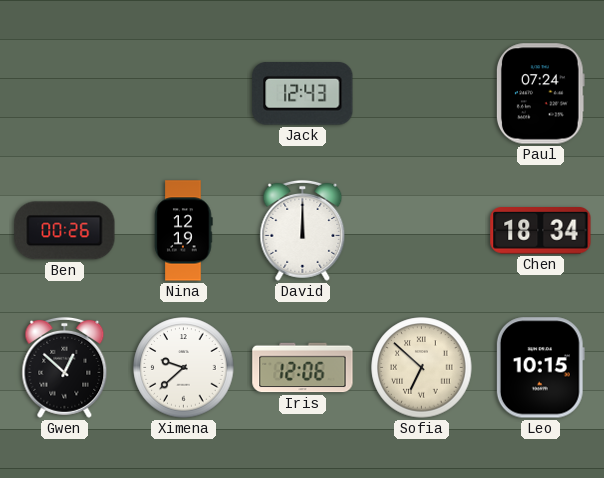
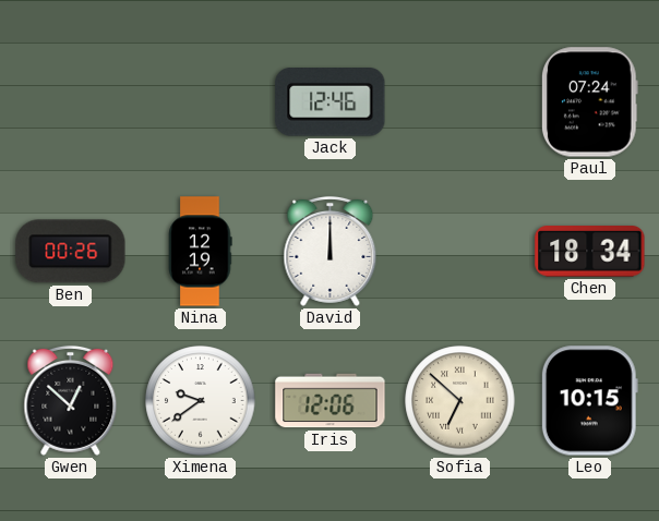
Jack: 12:43 -> 12:46 (331, 102)
Ximena: 9:38 -> 9:39 (201, 401)
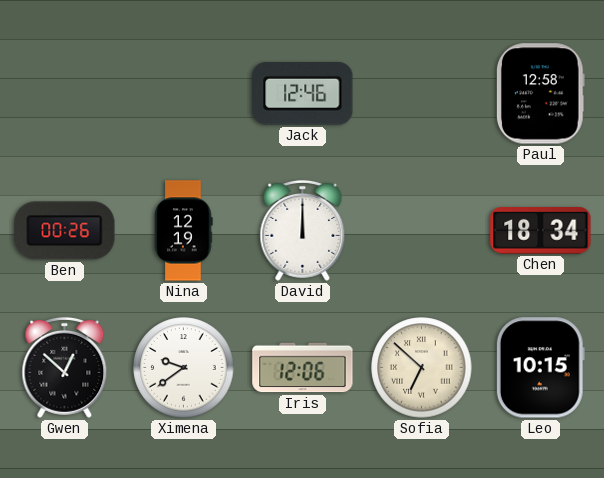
Paul: 07:24 -> 12:58 (540, 94)
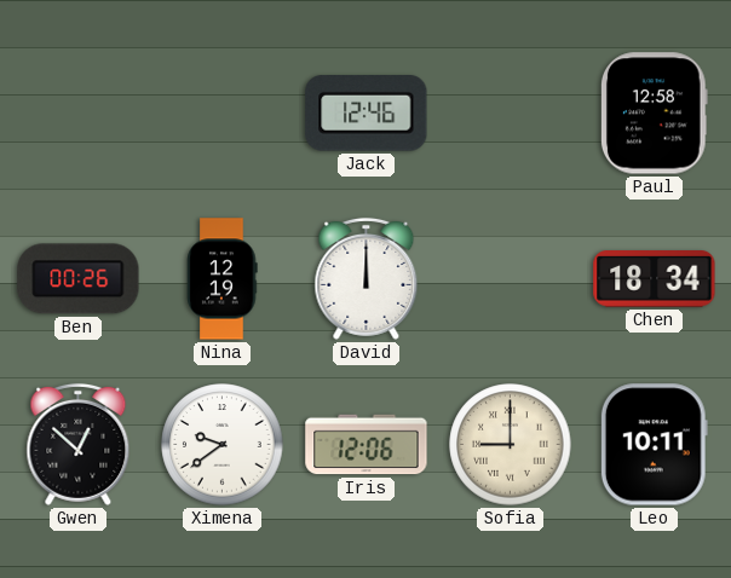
Sofia: 6:52 -> 9:00 (511, 445)
Leo: 10:15 -> 10:11 (654, 445)
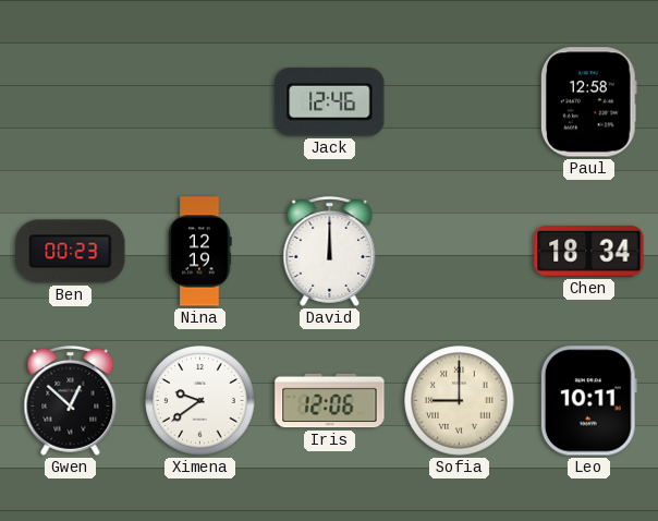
Ben: 00:26 -> 00:23 (71, 252)
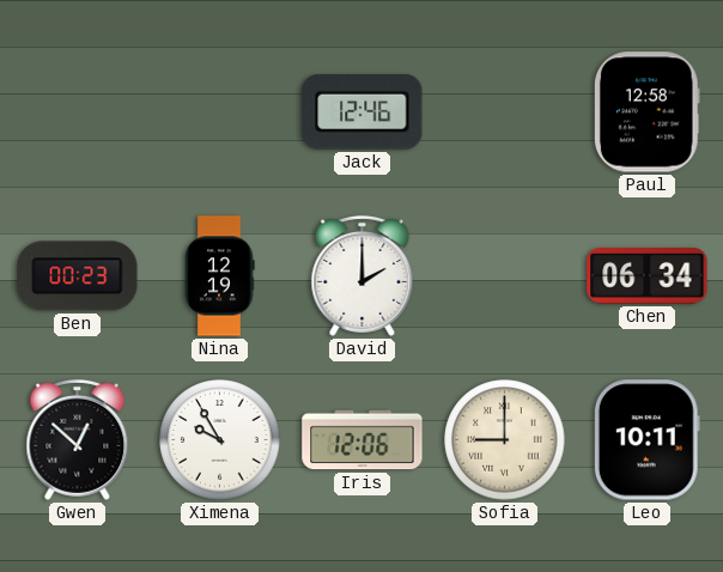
David: 12:00 -> 2:00 (363, 275)
Chen: 18:34 -> 06:34 (648, 276)
Ximena: 9:39 -> 9:55 (220, 440)
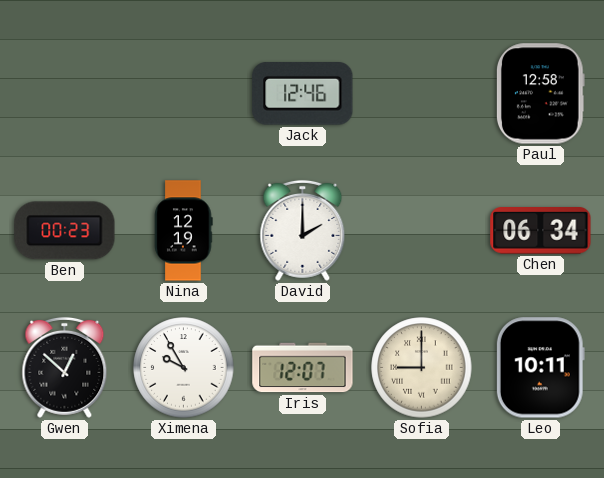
Iris: 12:06 -> 12:07 (303, 368)
